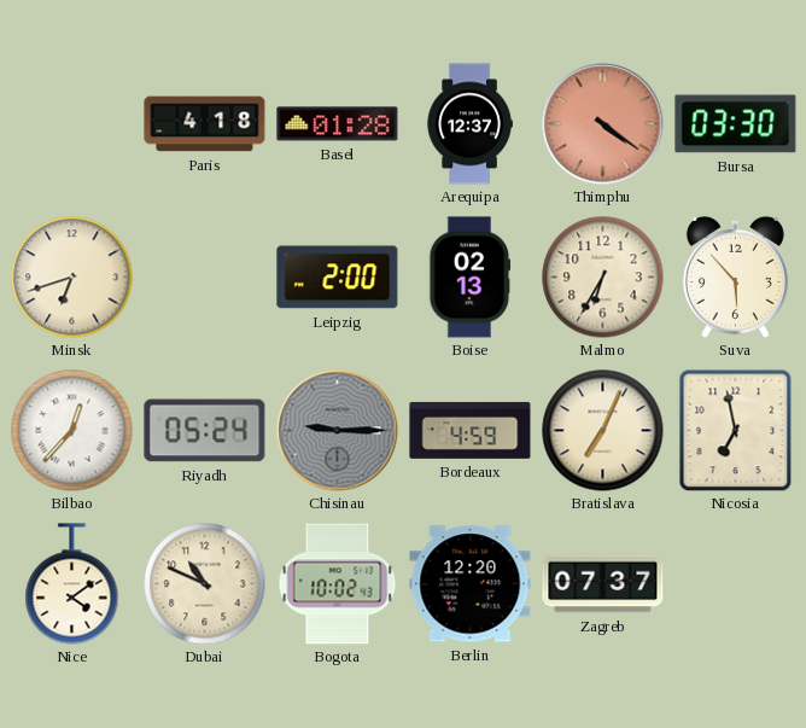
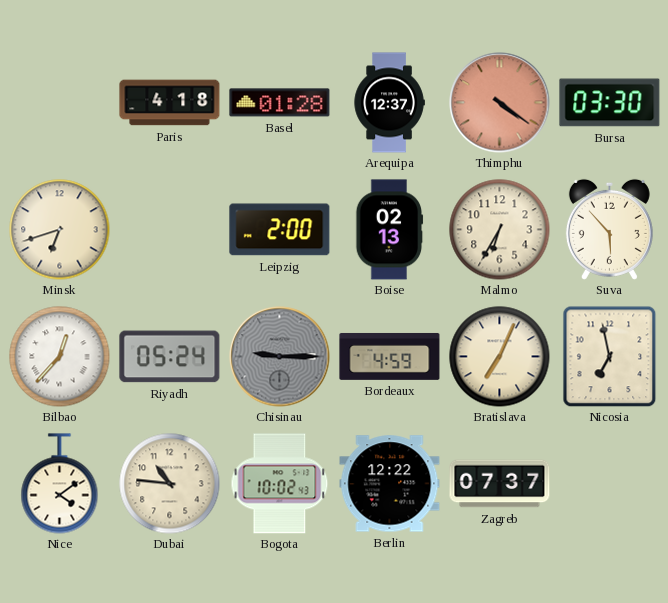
Dubai: 10:49 -> 10:46 (170, 484)
Berlin: 12:20 -> 12:22 (390, 484)
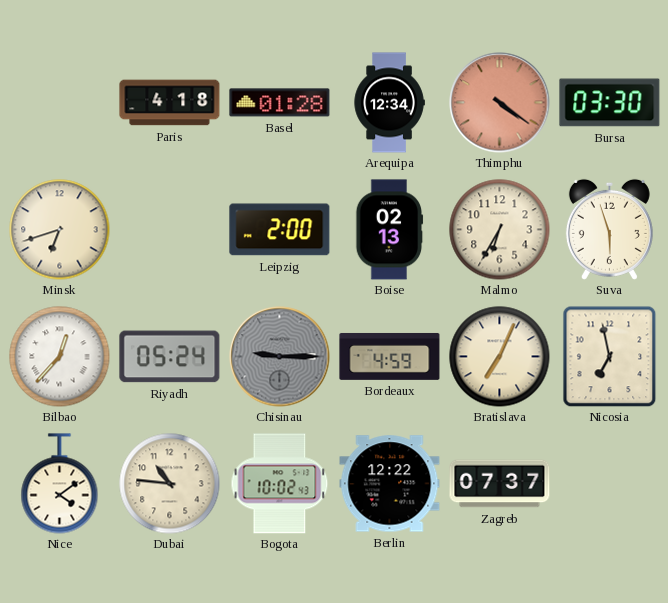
Arequipa: 12:37 -> 12:34 (389, 103)
Suva: 5:53 -> 5:57 (609, 229)
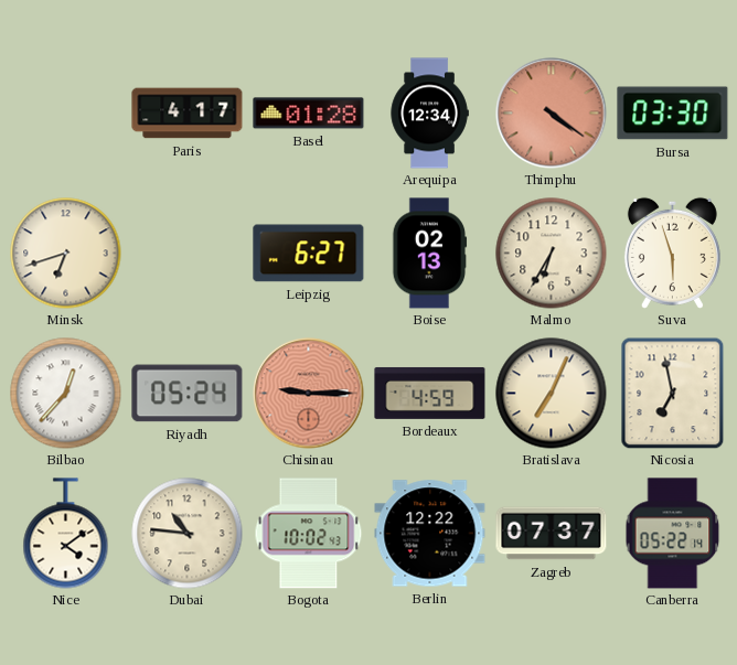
Paris: 4:18 -> 4:17 (188, 114)
Leipzig: 2:00 -> 6:27 (309, 254)
Chisinau dial: grey -> salmon (309, 394)
Canberra: none -> 05:22 (673, 534)
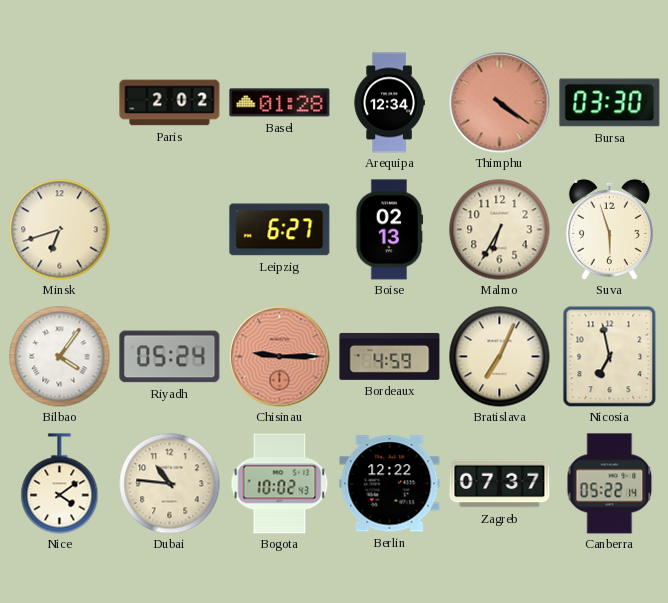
Paris: 4:17 -> 2:02 (170, 103)
Bilbao: 12:37 -> 4:06 (60, 357)
